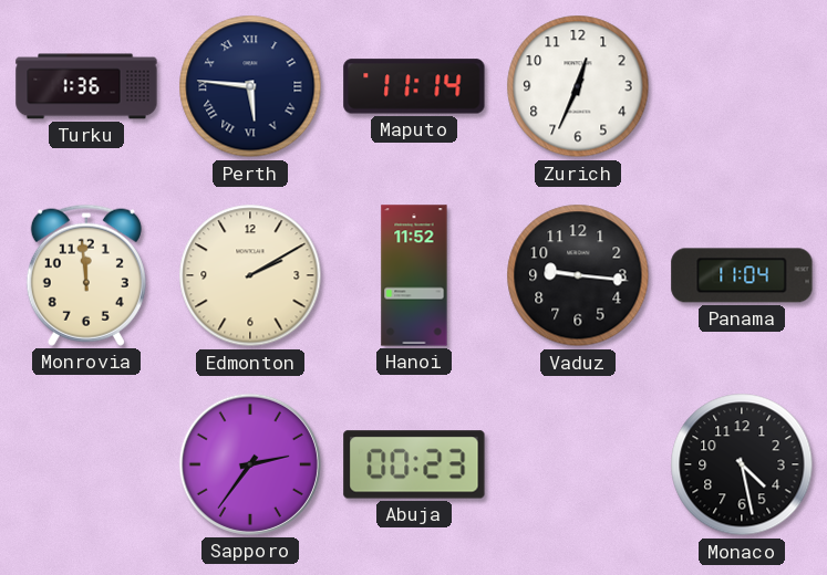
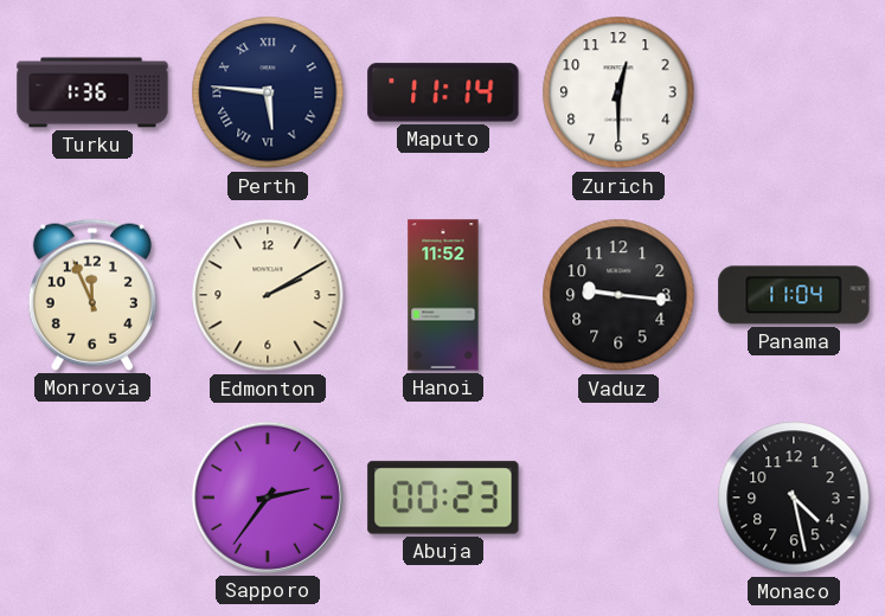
Zurich: 12:34 -> 12:30 (618, 92)
Monrovia: 11:59 -> 11:56 (92, 295)
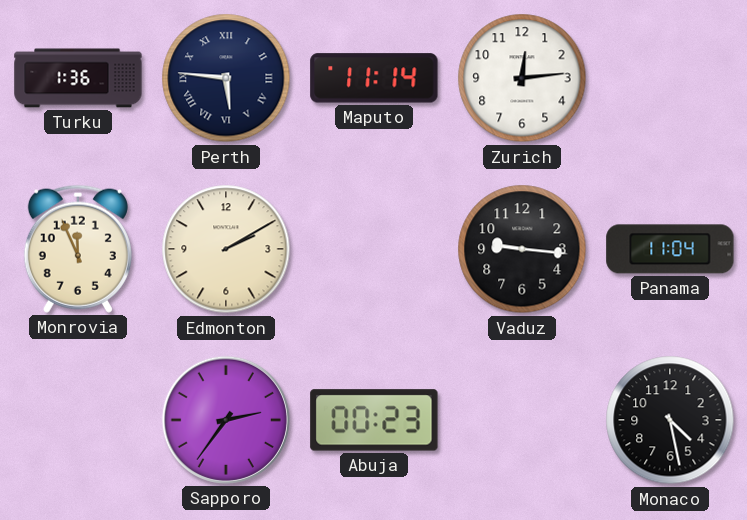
Zurich: 12:30 -> 12:14 (522, 78)
Hanoi: 11:52 -> none (443, 295)
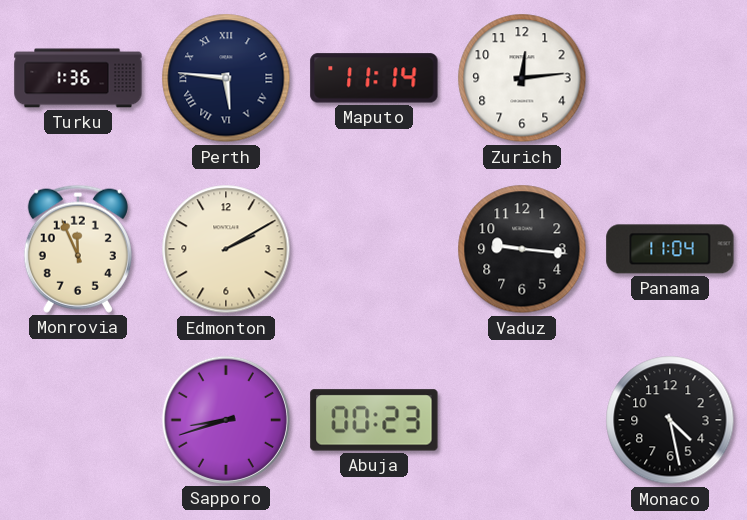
Sapporo: 2:36 -> 8:42 (226, 420)
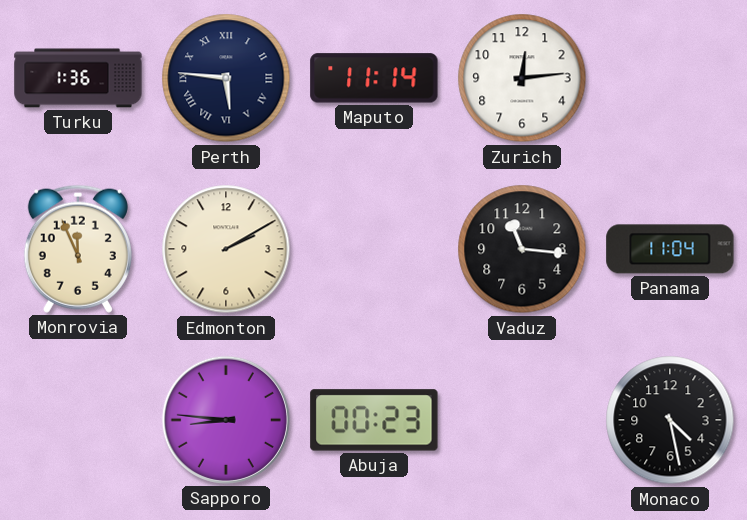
Vaduz: 9:16 -> 11:16 (522, 249)
Sapporo: 8:42 -> 8:46 (226, 420)
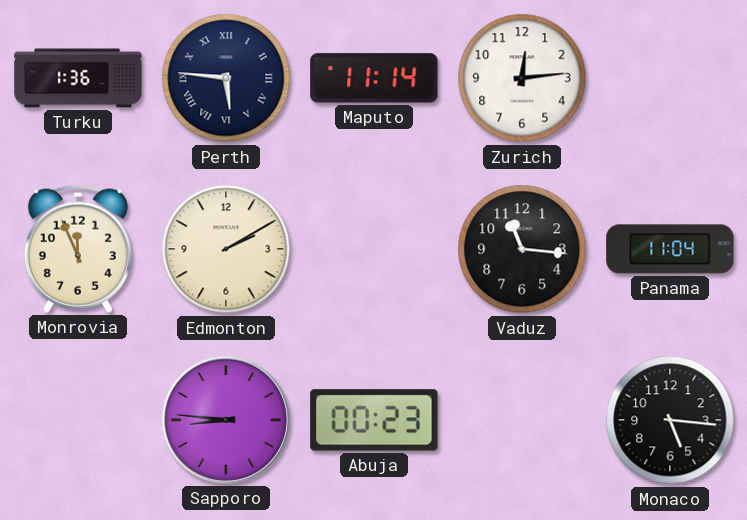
Monaco: 4:28 -> 5:16 (670, 420)
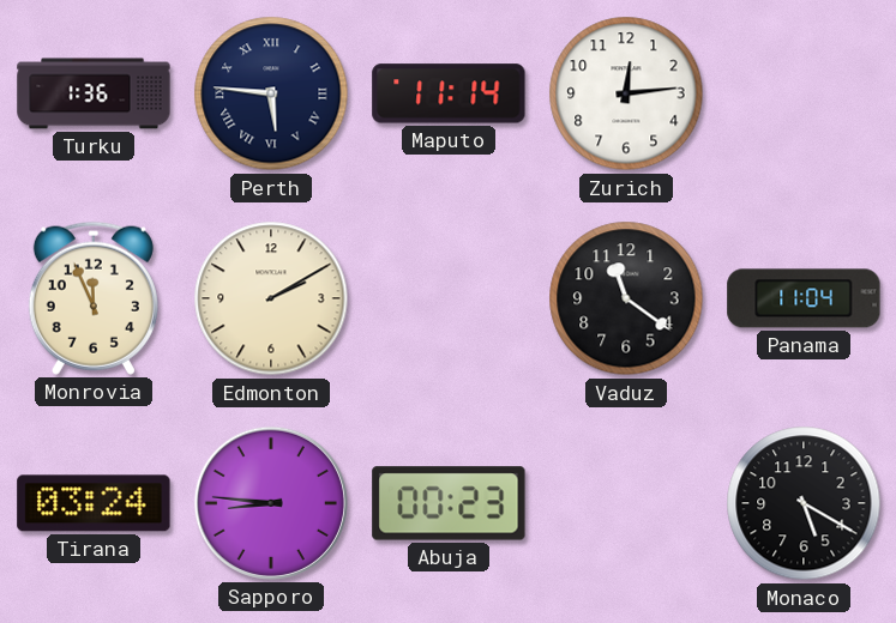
Vaduz: 11:16 -> 11:21 (626, 298)
Tirana: none -> 03:24 (94, 503)
Monaco: 5:16 -> 5:20 (804, 503)
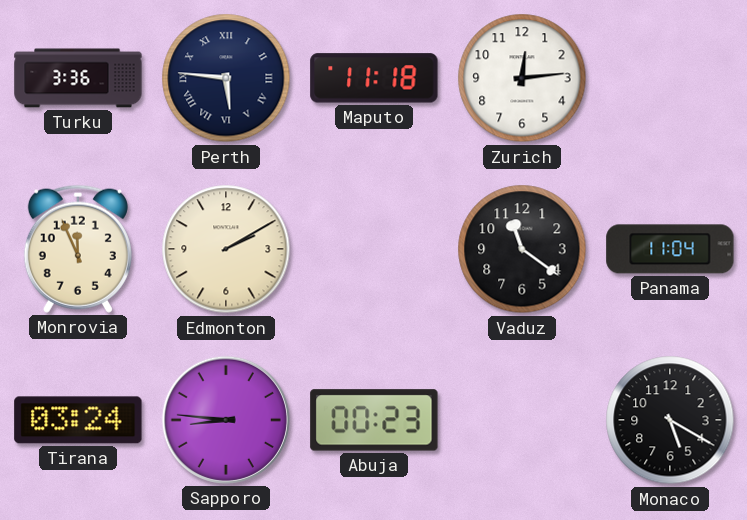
Turku: 1:36 -> 3:36 (78, 78)
Maputo: 11:14 -> 11:18 (374, 78)
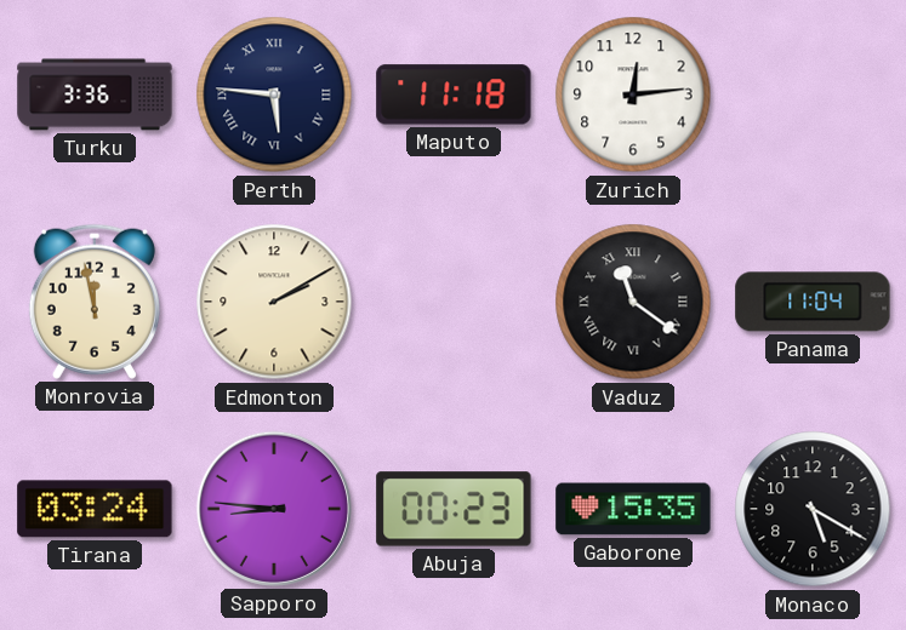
Monrovia: 11:56 -> 11:58 (95, 302)
Vaduz numerals: Arabic -> Roman (633, 302)
Gaborone: none -> 15:35 (633, 509)
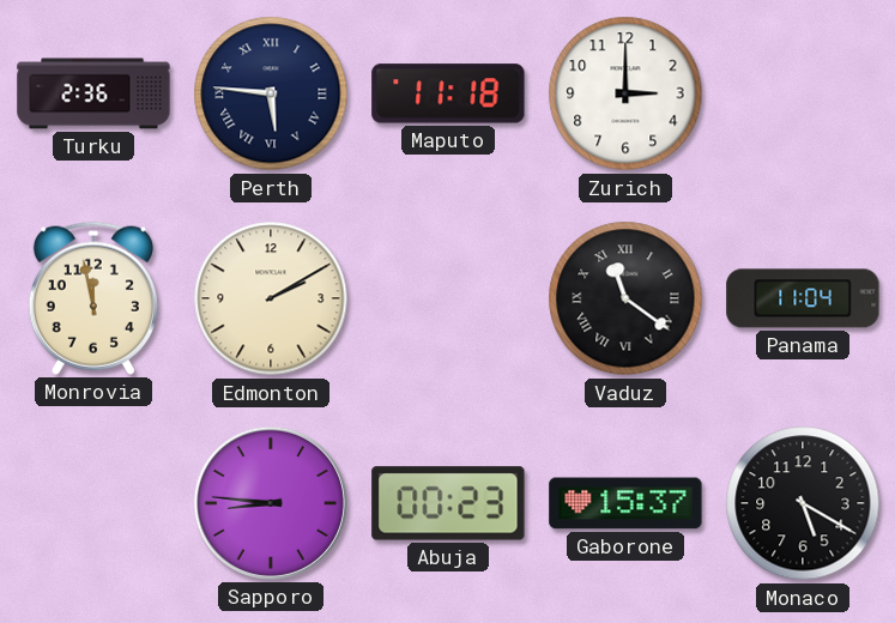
Turku: 3:36 -> 2:36 (93, 93)
Zurich: 12:14 -> 3:00 (625, 93)
Tirana: 03:24 -> none (95, 509)
Gaborone: 15:35 -> 15:37 (625, 503)
